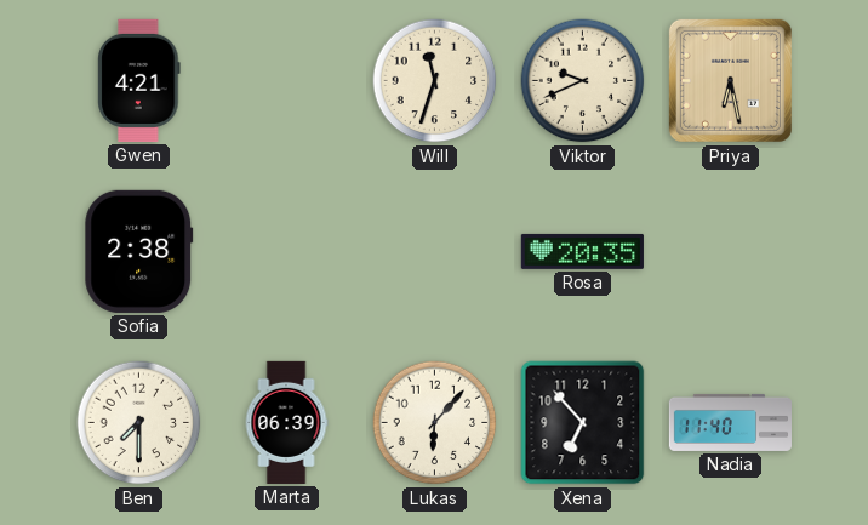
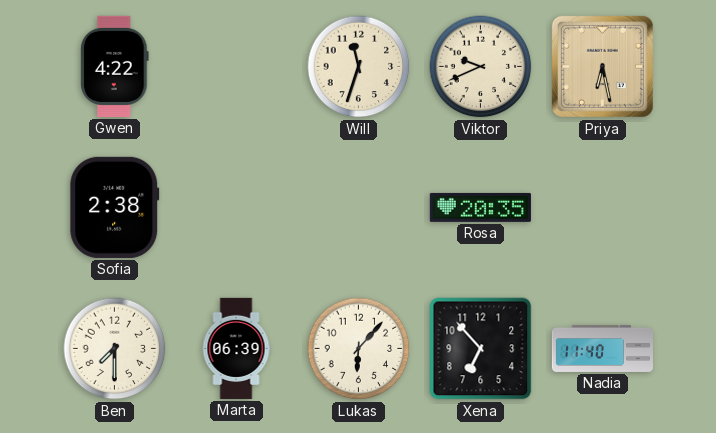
Gwen: 4:21 -> 4:22 (115, 66)
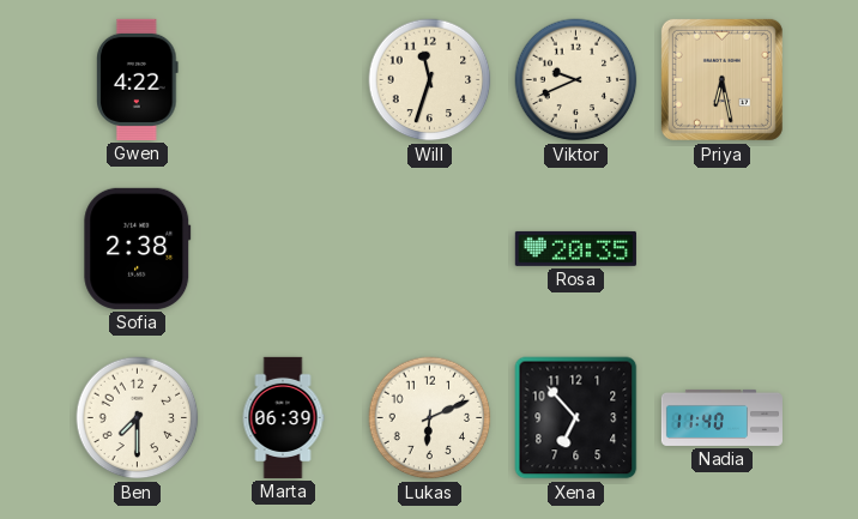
Lukas: 6:07 -> 6:11 (430, 418)
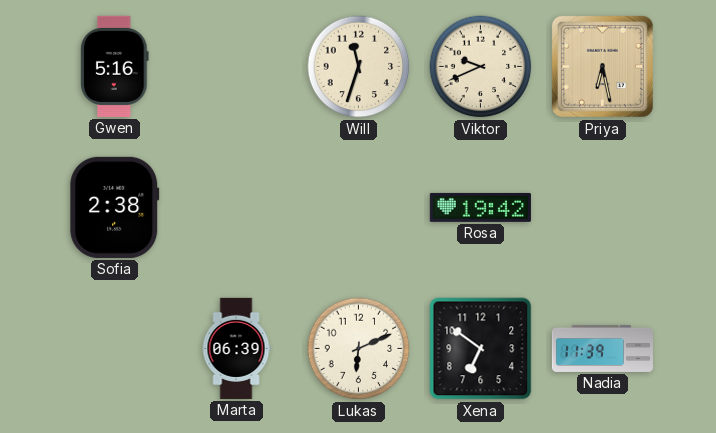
Gwen: 4:22 -> 5:16 (115, 66)
Rosa: 20:35 -> 19:42 (480, 207)
Ben: 7:30 -> none (138, 418)
Xena: 6:53 -> 6:51 (481, 349)
Nadia: 11:40 -> 11:39 (602, 348)
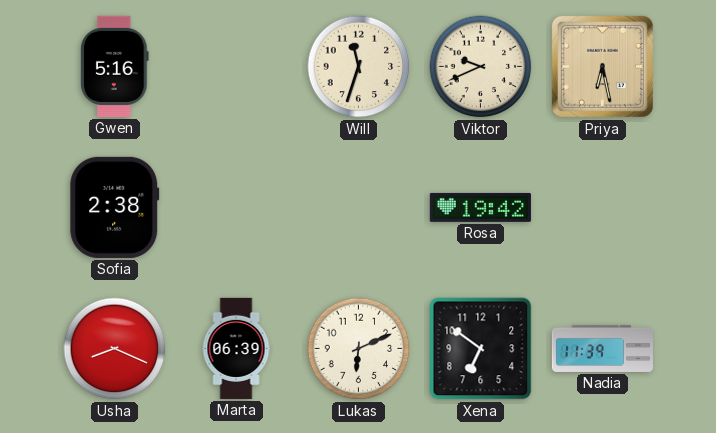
Usha: none -> 8:19 (115, 349)
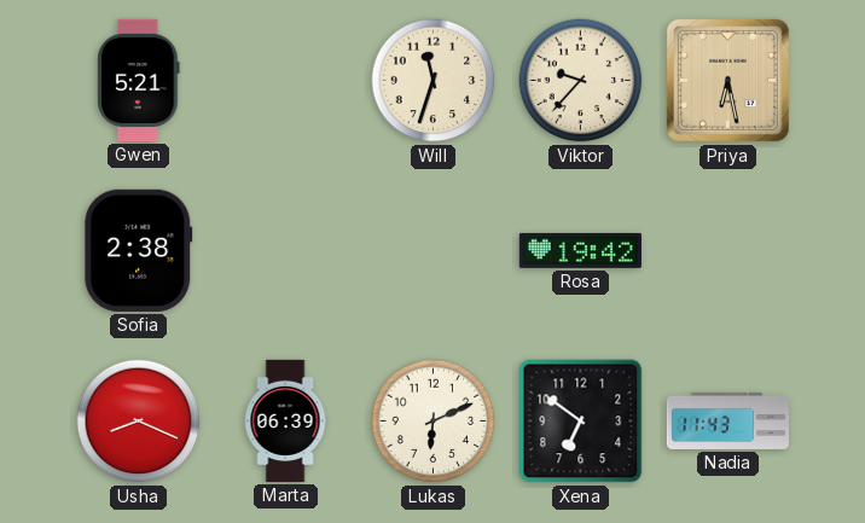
Gwen: 5:16 -> 5:21 (139, 80)
Viktor: 9:41 -> 9:37 (581, 81)
Nadia: 11:39 -> 11:43 (727, 420)
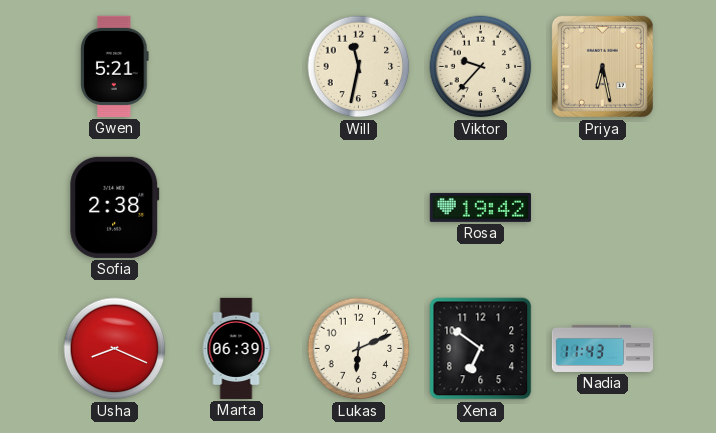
Will: 11:33 -> 11:32 (359, 67)
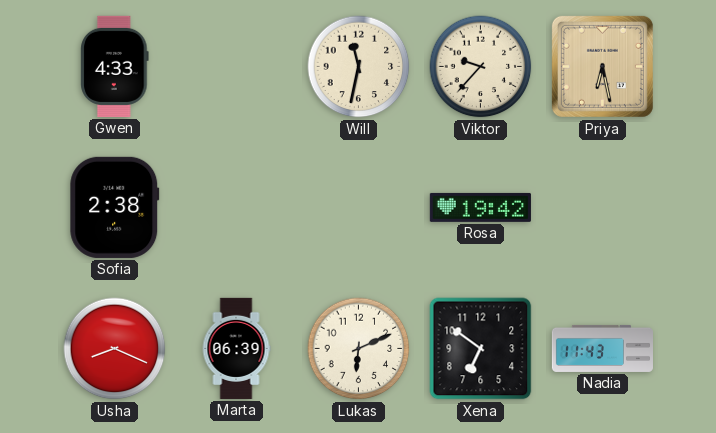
Gwen: 5:21 -> 4:33 (115, 66)
